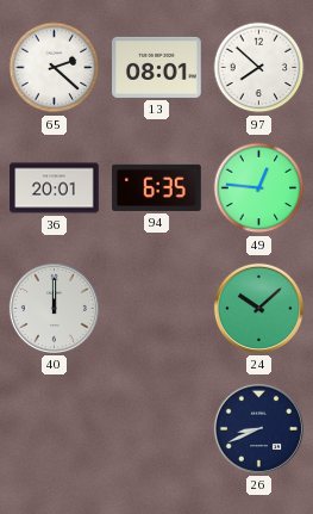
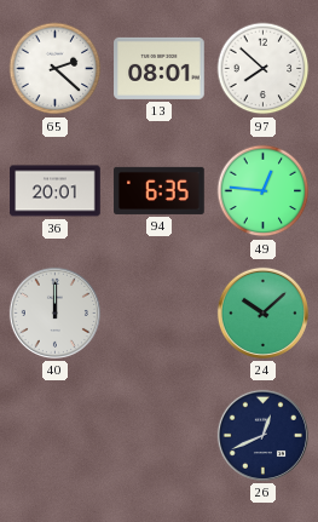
26: 8:41 -> 12:41 (262, 435)
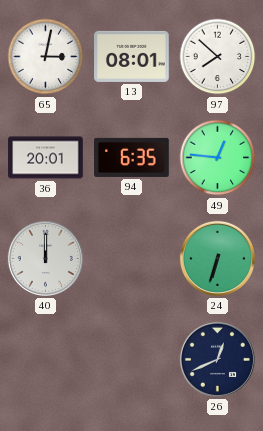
65: 2:22 -> 3:02 (46, 57)
24: 10:08 -> 6:33 (217, 258)
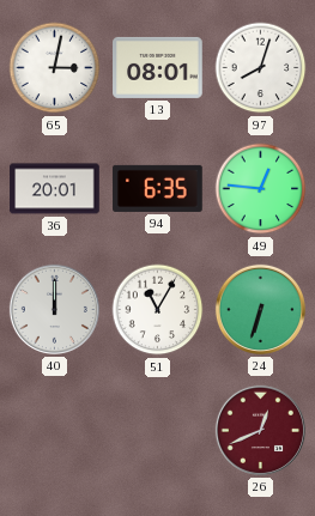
97: 7:52 -> 8:03 (261, 68)
51: none -> 11:05 (158, 310)
26 dial: navy -> burgundy (260, 430)
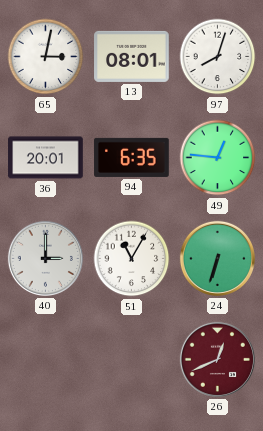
40: 12:00 -> 3:00 (45, 258)
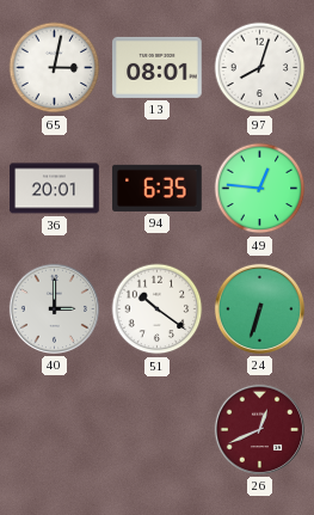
51: 11:05 -> 10:21 (158, 309)
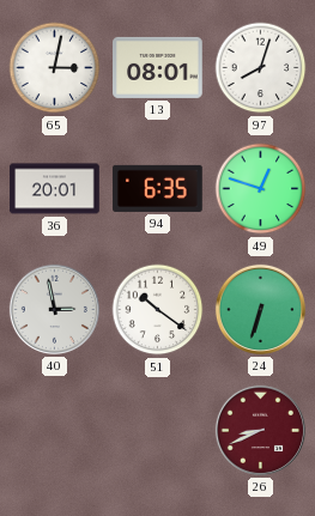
49: 12:46 -> 12:48 (261, 189)
40: 3:00 -> 2:58 (54, 309)
26: 12:41 -> 8:41 (260, 430)
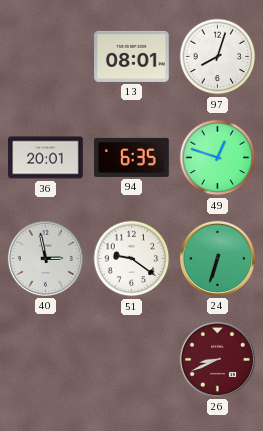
65: 3:02 -> none (55, 68)
51: 10:21 -> 9:21 (132, 259)
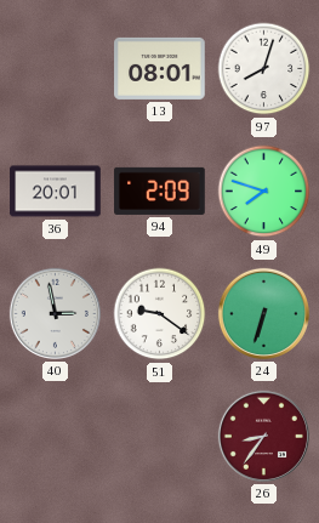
94: 6:35 -> 2:09 (160, 191)
49: 12:48 -> 7:48 (264, 192)
26: 8:41 -> 8:36 (263, 436)
